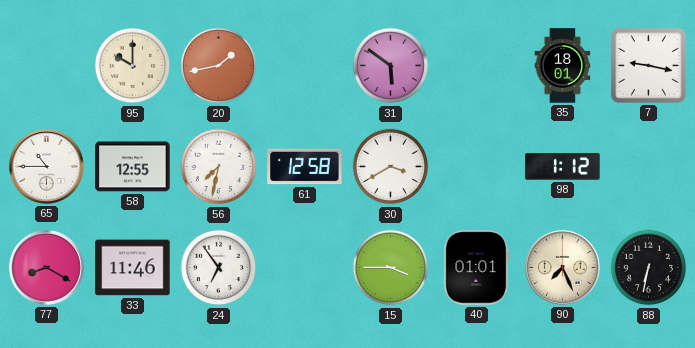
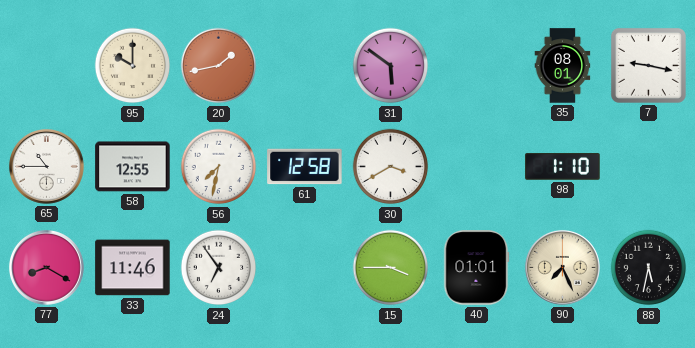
35: 18:01 -> 08:01 (563, 66)
98: 1:12 -> 1:10 (563, 167)
88: 6:32 -> 5:32 (649, 268)
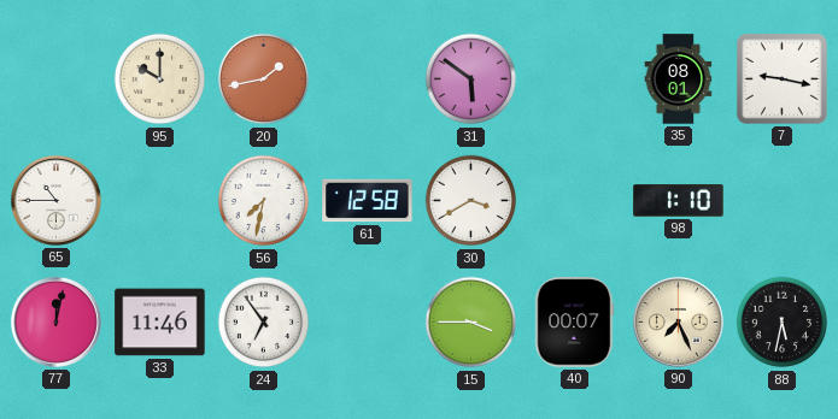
58: 12:55 -> none (133, 167)
77: 8:20 -> 12:02 (55, 321)
40: 01:01 -> 00:07 (574, 323)
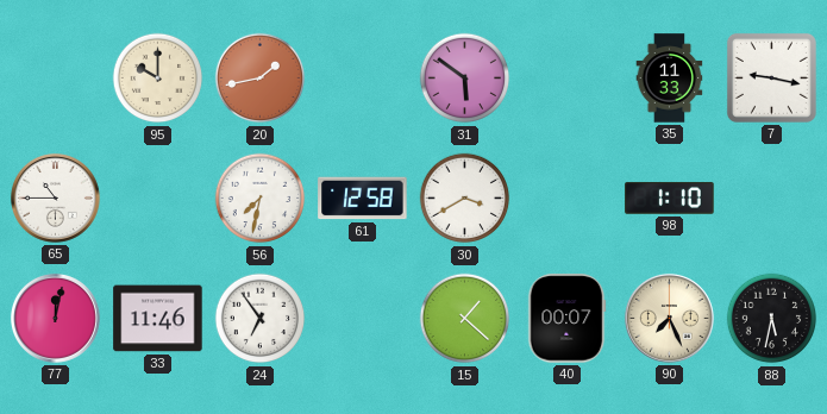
35: 08:01 -> 11:33 (670, 79)
15: 3:45 -> 1:22 (465, 319)
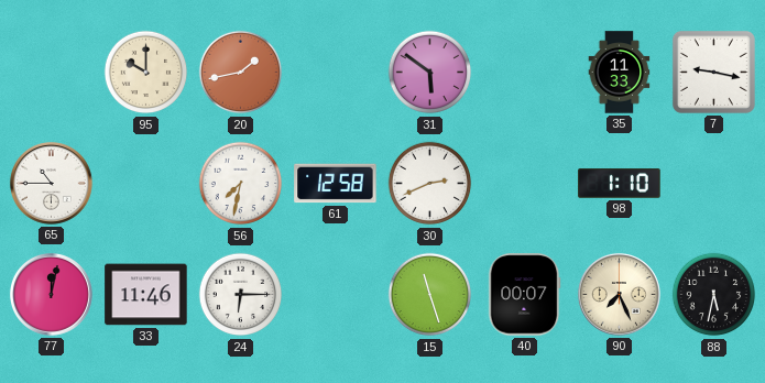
30: 3:40 -> 2:41 (430, 184)
24: 6:54 -> 6:15 (241, 295)
15: 1:22 -> 11:27 (430, 295)
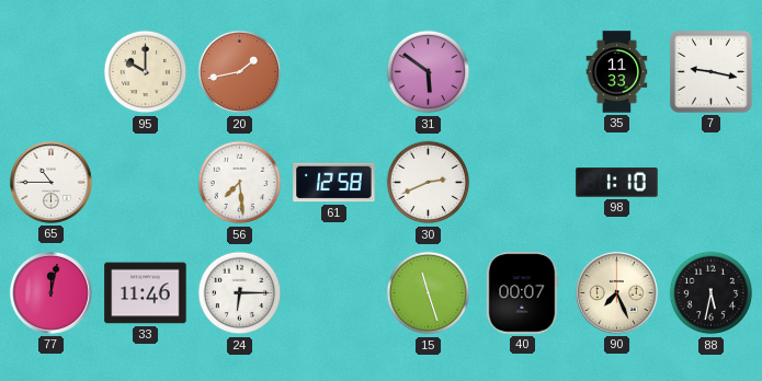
56: 7:32 -> 7:29 (240, 183)
